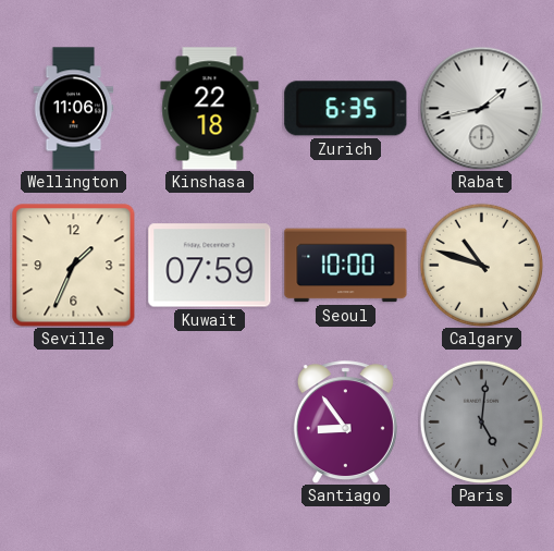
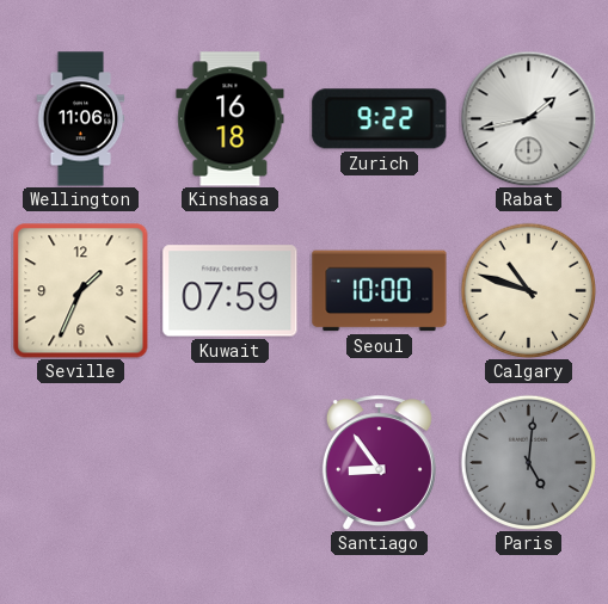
Kinshasa: 22:18 -> 16:18 (231, 119)
Zurich: 6:35 -> 9:22 (380, 119)
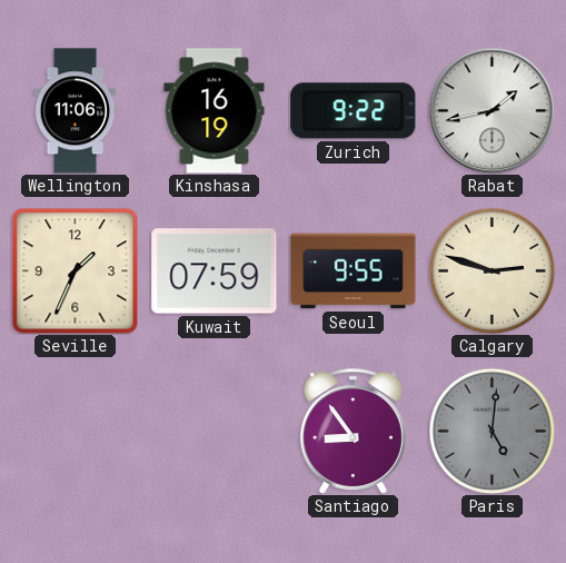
Kinshasa: 16:18 -> 16:19 (215, 111)
Seoul: 10:00 -> 9:55 (354, 271)
Calgary: 10:48 -> 2:48 (491, 270)
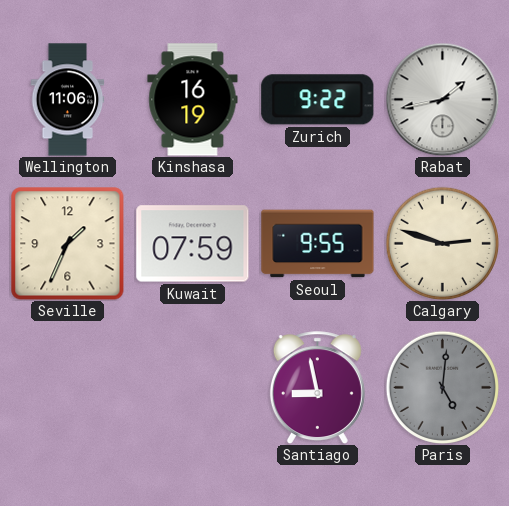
Santiago: 8:54 -> 8:58 (317, 388)
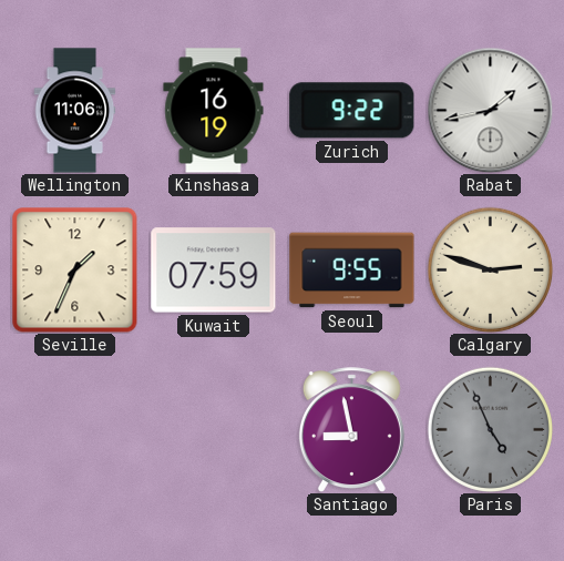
Paris: 5:01 -> 4:56 (490, 429)
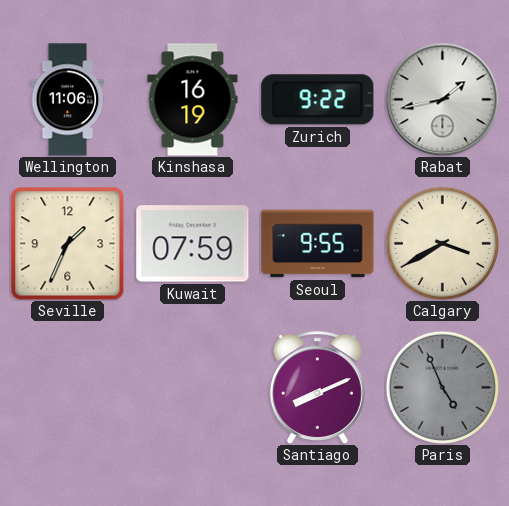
Calgary: 2:48 -> 3:40 (442, 243)
Santiago: 8:58 -> 8:11 (317, 388)
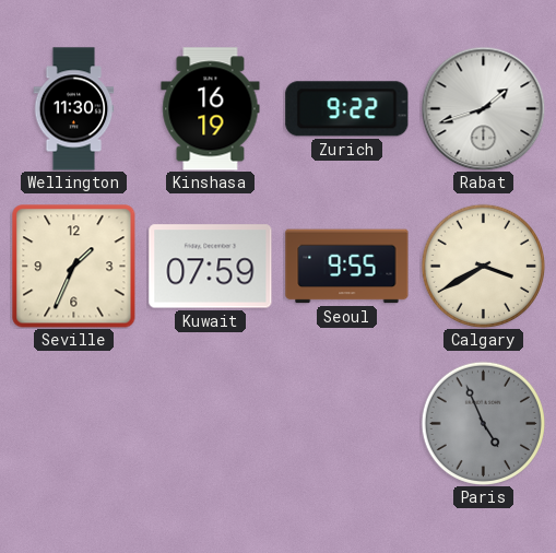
Wellington: 11:06 -> 11:30 (74, 109)
Rabat: 1:43 -> 1:42 (483, 108)
Santiago: 8:11 -> none (317, 388)
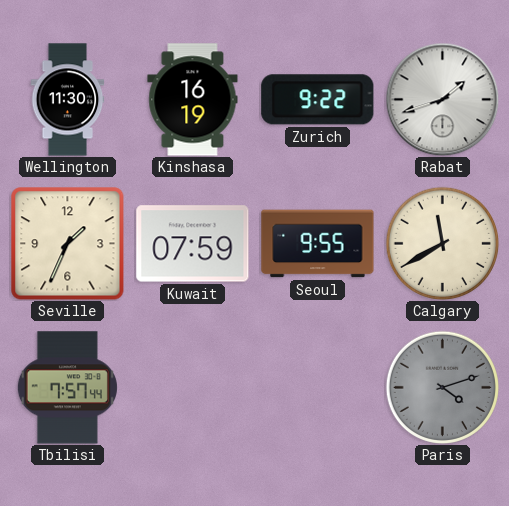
Calgary: 3:40 -> 11:40 (442, 243)
Tbilisi: none -> 7:57 (67, 388)
Paris: 4:56 -> 4:12 (442, 387)
